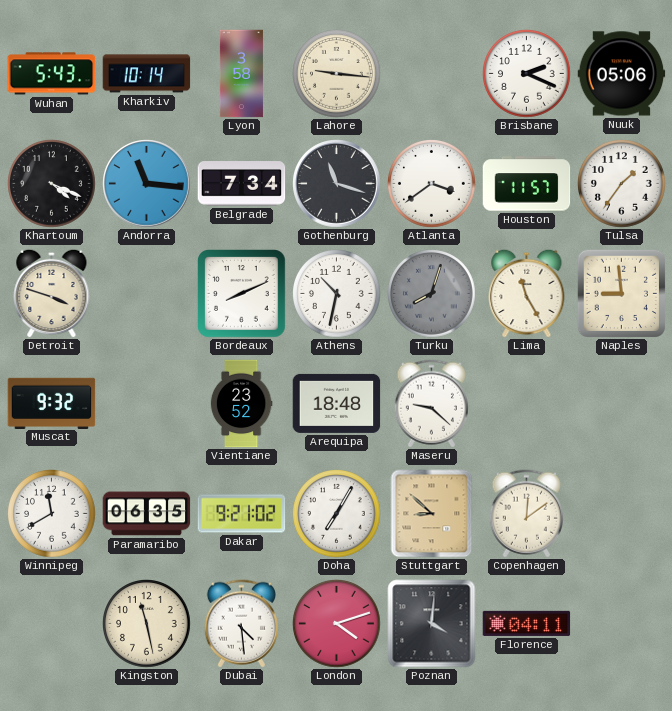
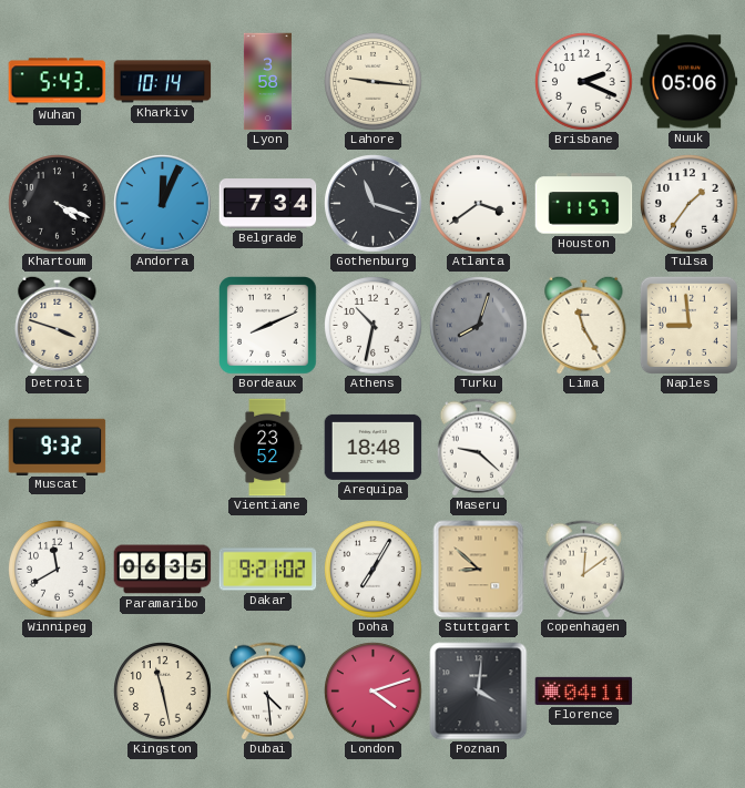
Andorra: 11:16 -> 12:04 (163, 204)
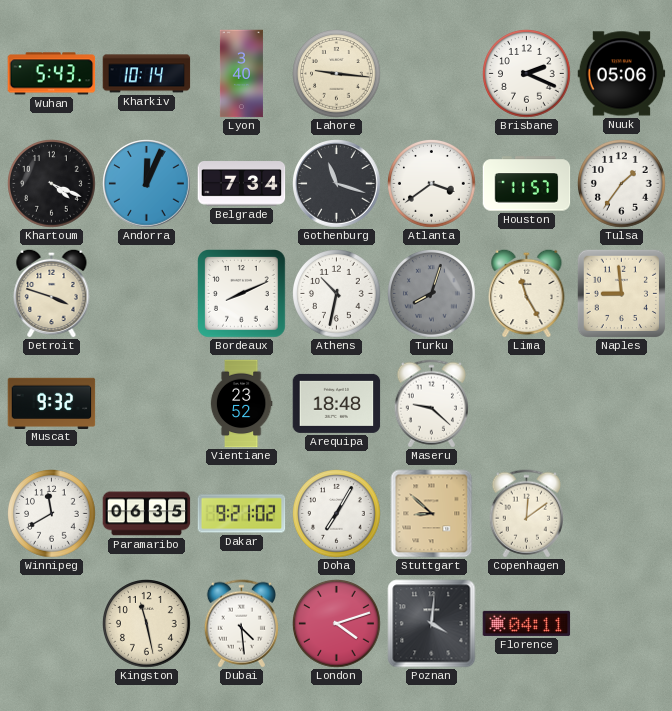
Lyon: 3:58 -> 3:40 (241, 74)
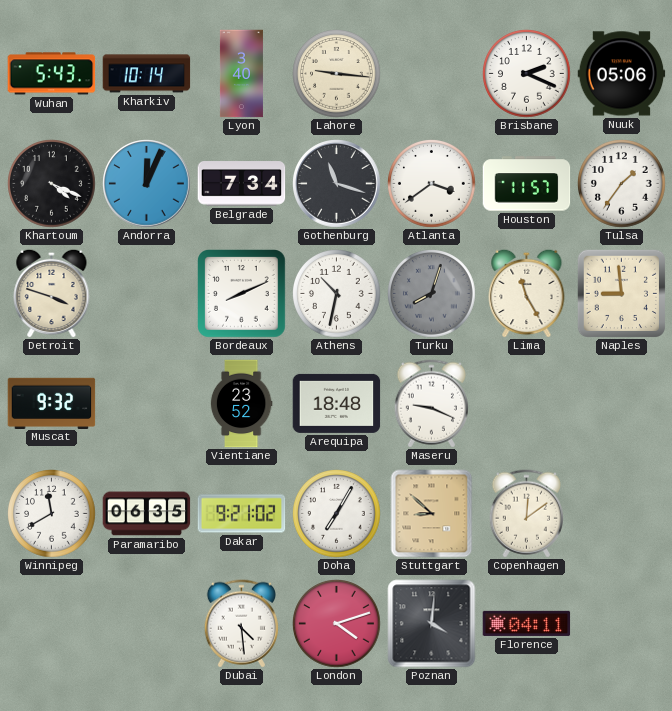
Maseru: 9:22 -> 9:19 (431, 404)
Kingston: 11:28 -> none (147, 624)
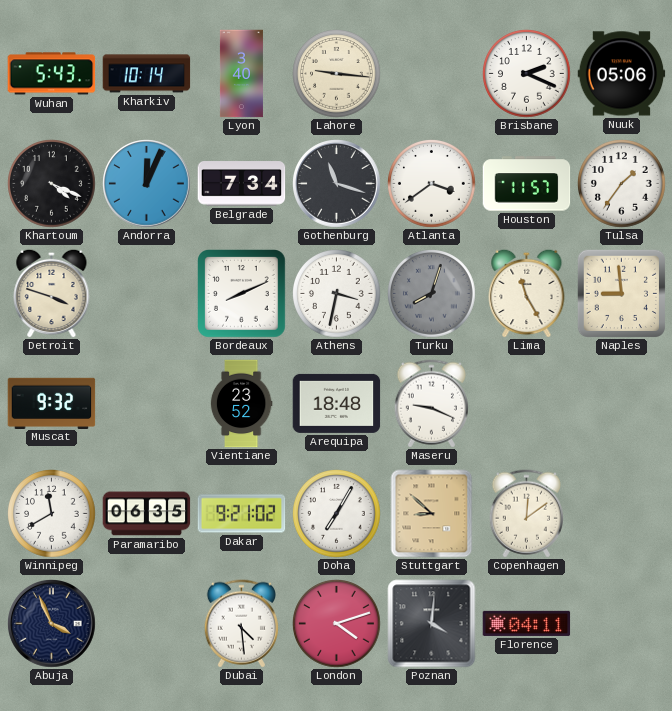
Athens: 10:32 -> 3:32 (337, 294)
Abuja: none -> 3:56 (52, 624)
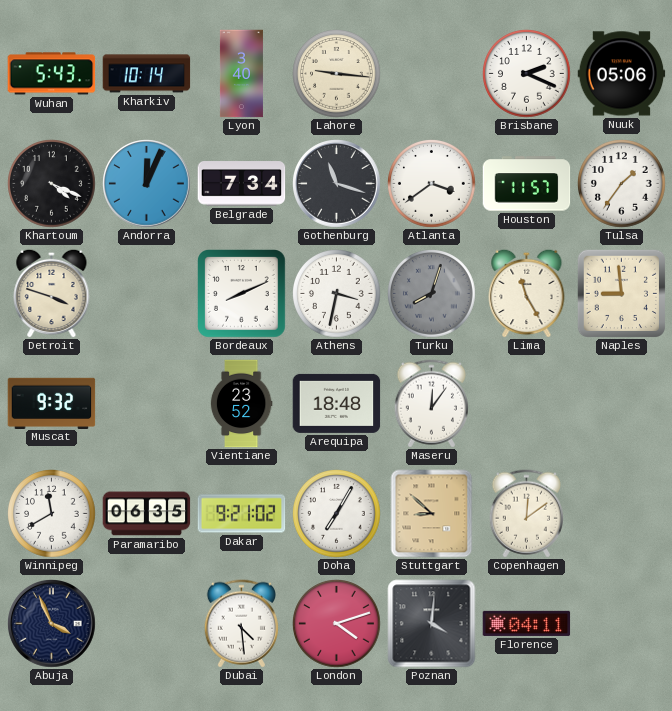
Maseru: 9:19 -> 12:06 (431, 404)
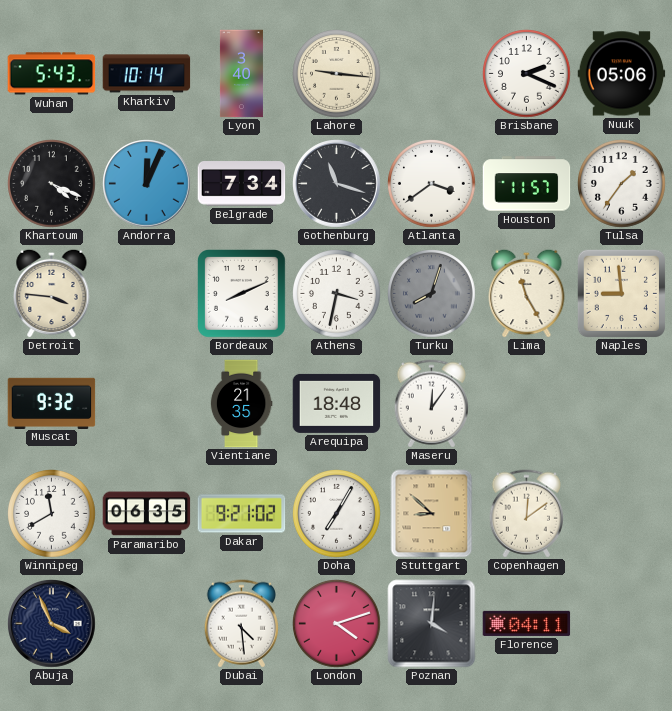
Detroit: 3:48 -> 3:46 (52, 293)
Vientiane: 23:52 -> 21:35 (241, 404)
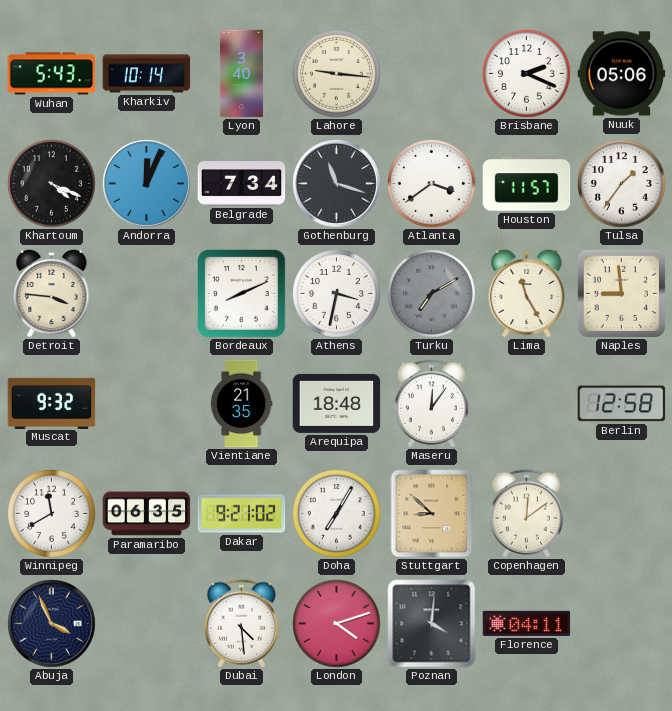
Turku: 8:03 -> 7:10 (432, 294)
Berlin: none -> 12:58 (622, 404)
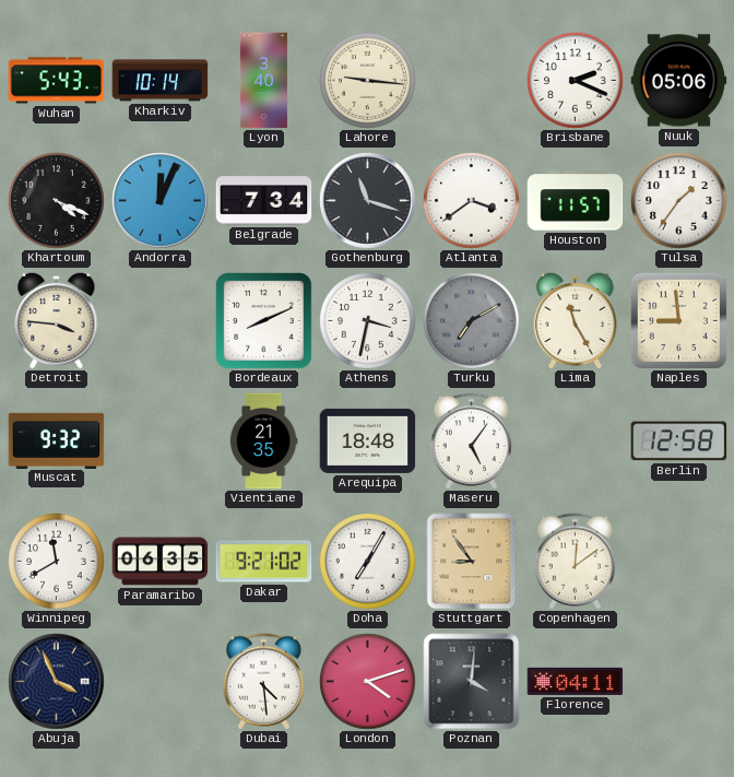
Maseru: 12:06 -> 5:06 (471, 442)
Stuttgart: 8:52 -> 8:54 (472, 562)
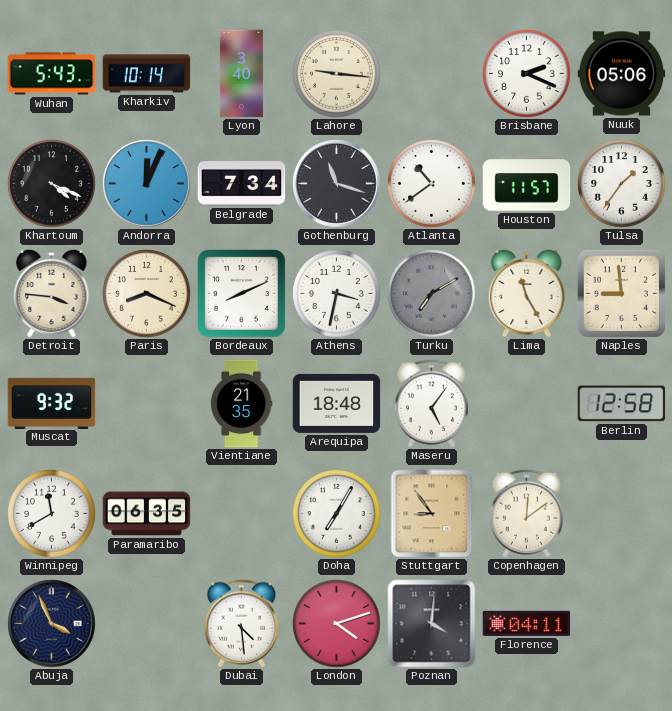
Atlanta: 3:39 -> 10:39 (432, 184)
Paris: none -> 8:19 (147, 294)
Dakar: 9:21 -> none (264, 562)
